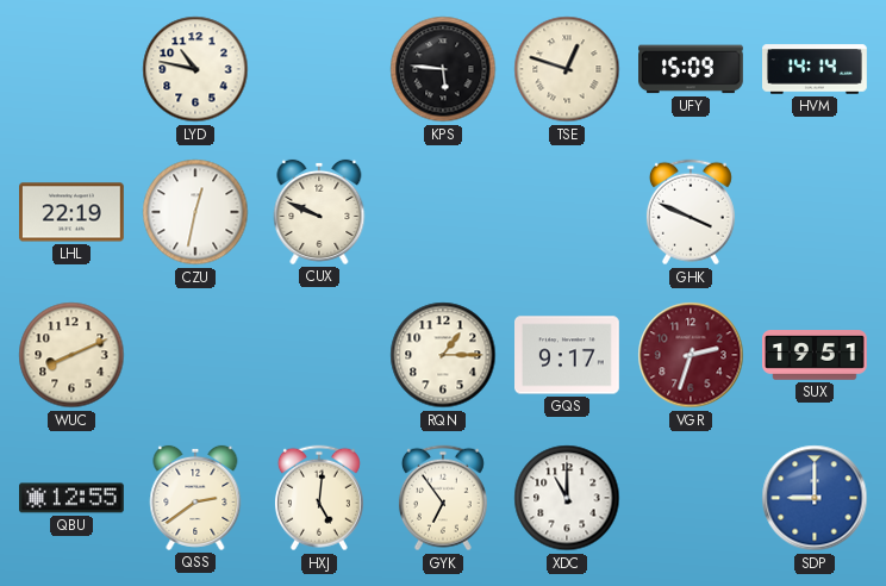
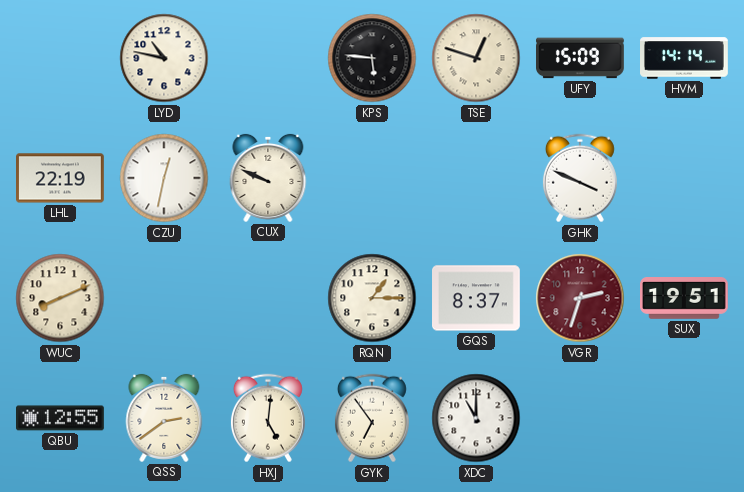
GQS: 9:17 -> 8:37 (477, 298)
SDP: 9:00 -> none (815, 498)
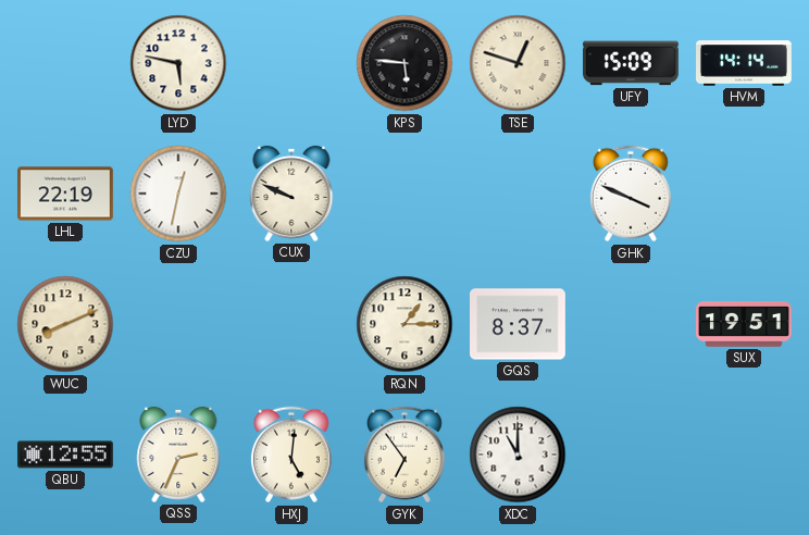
LYD: 10:47 -> 5:47 (178, 63)
VGR: 2:33 -> none (580, 298)
QSS: 2:39 -> 2:34 (178, 455)
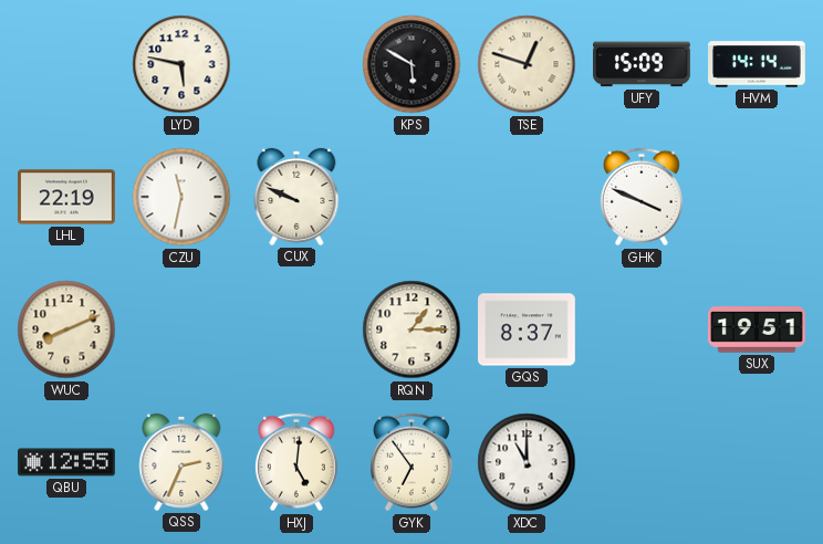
KPS: 5:46 -> 5:50 (411, 64)
CZU: 12:32 -> 11:32 (181, 197)
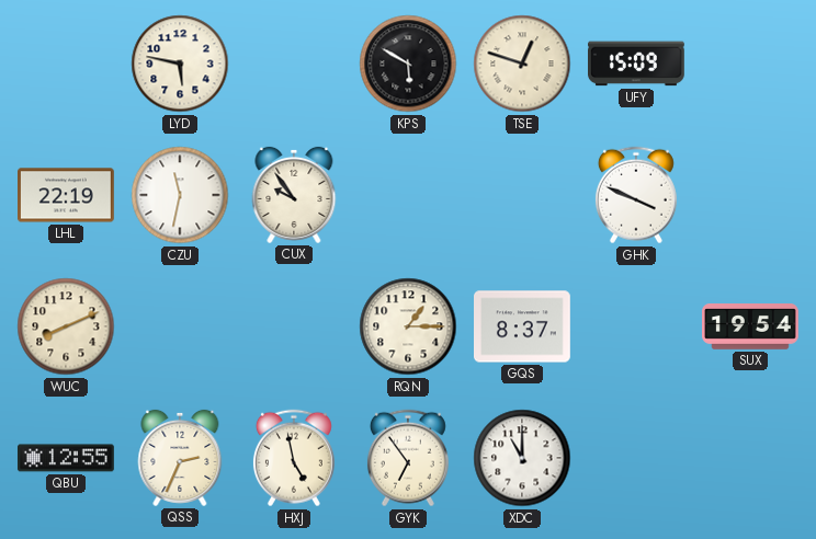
HVM: 14:14 -> none (758, 64)
CUX: 9:49 -> 9:54 (294, 195)
SUX: 19:51 -> 19:54 (751, 328)
HXJ: 5:01 -> 4:58 (294, 458)
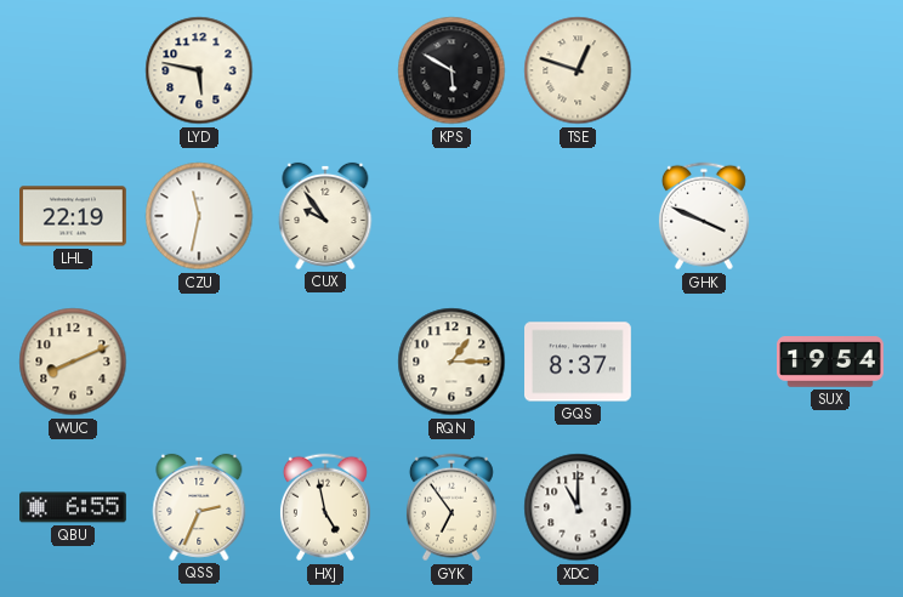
UFY: 15:09 -> none (637, 64)
QBU: 12:55 -> 6:55 (74, 507)
